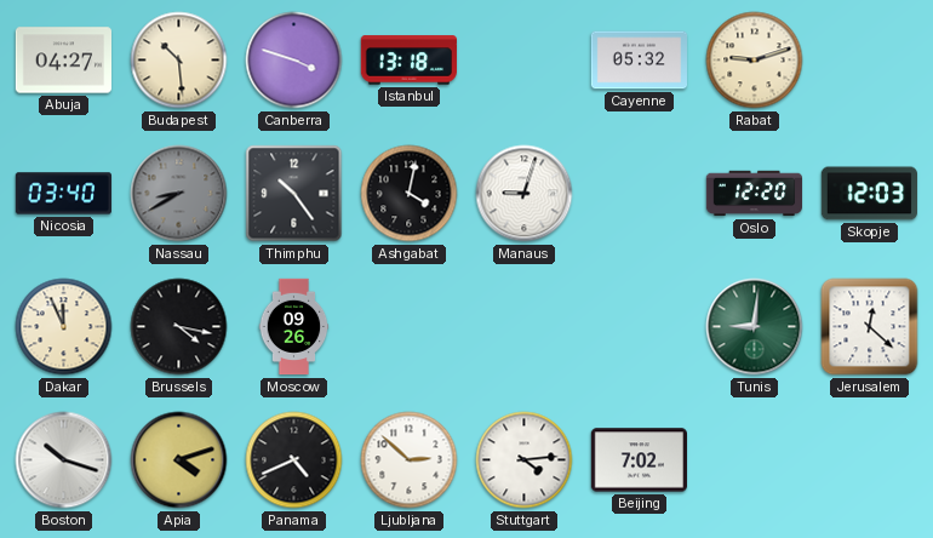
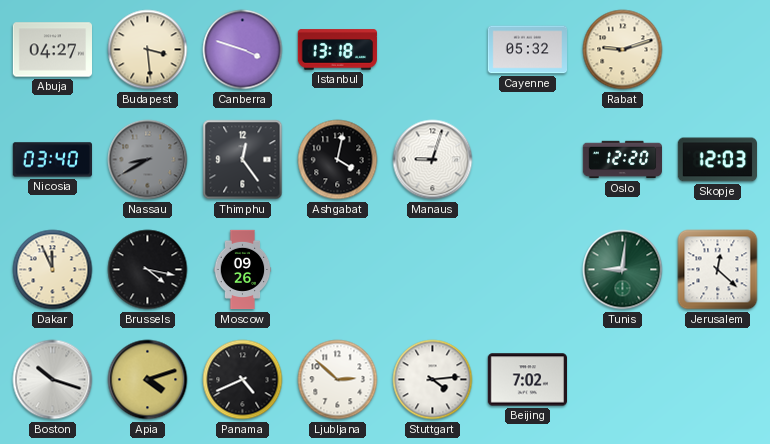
Budapest: 10:29 -> 3:29 (148, 50)
Thimphu: 10:24 -> 12:24 (243, 160)
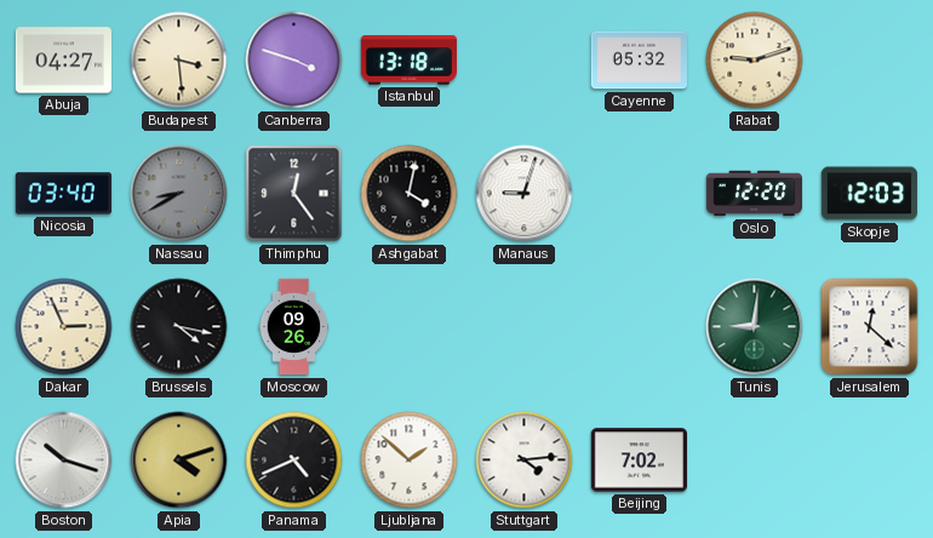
Dakar: 11:56 -> 2:56 (64, 327)
Ljubljana: 2:52 -> 1:52 (410, 460)
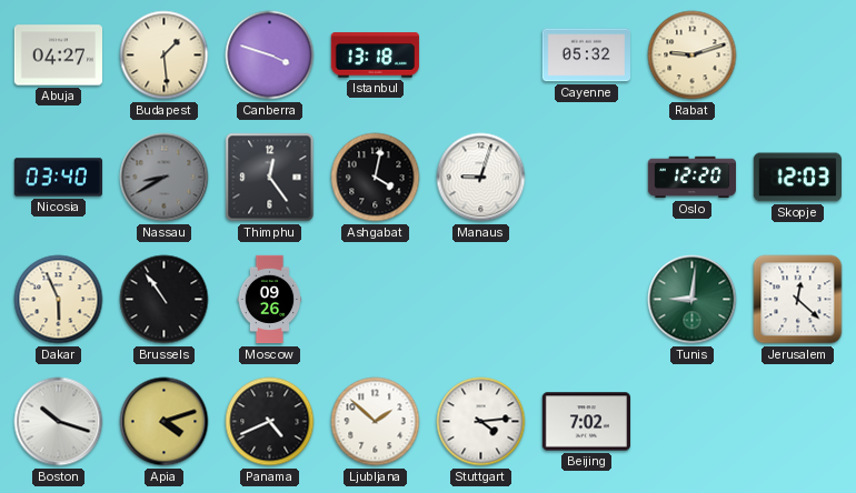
Budapest: 3:29 -> 1:29 (165, 56)
Dakar: 2:56 -> 5:56 (59, 300)
Brussels: 4:17 -> 10:54 (165, 300)
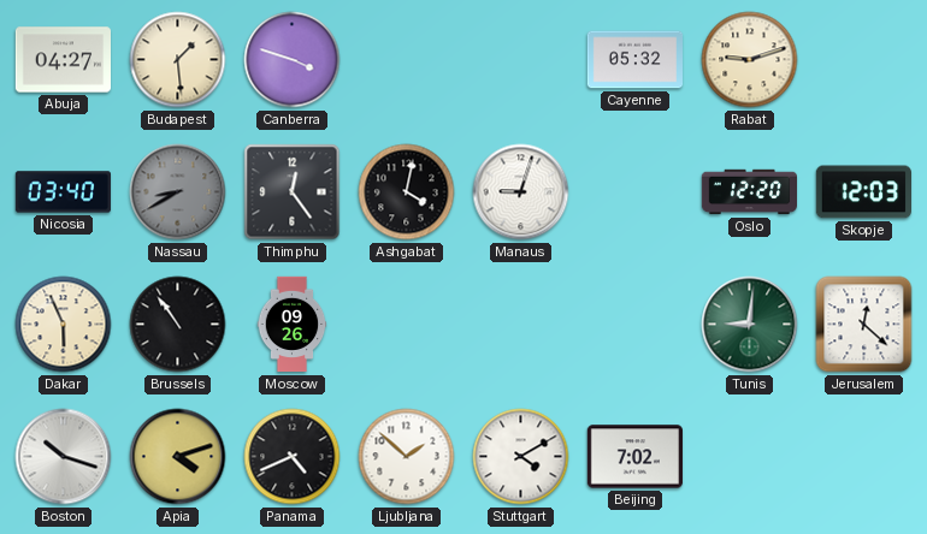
Istanbul: 13:18 -> none (375, 56)
Stuttgart: 4:14 -> 4:10 (521, 457)
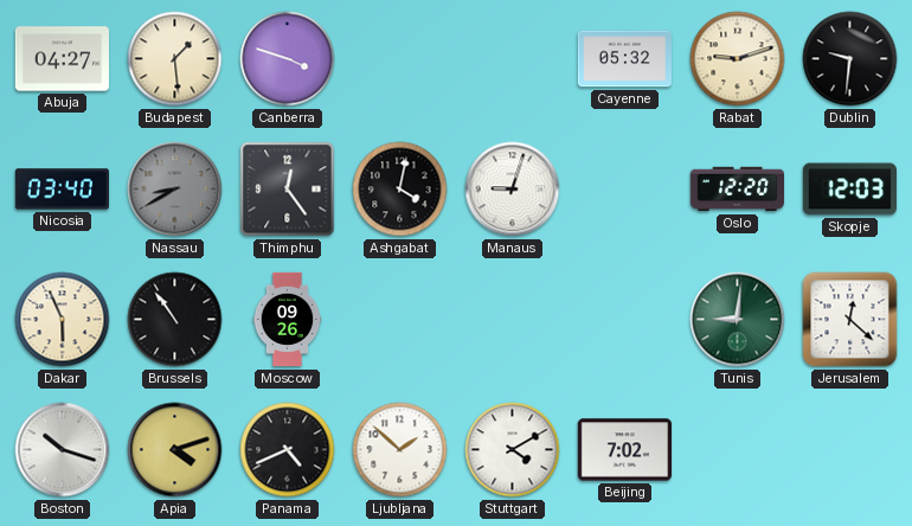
Dublin: none -> 9:31 (850, 59)
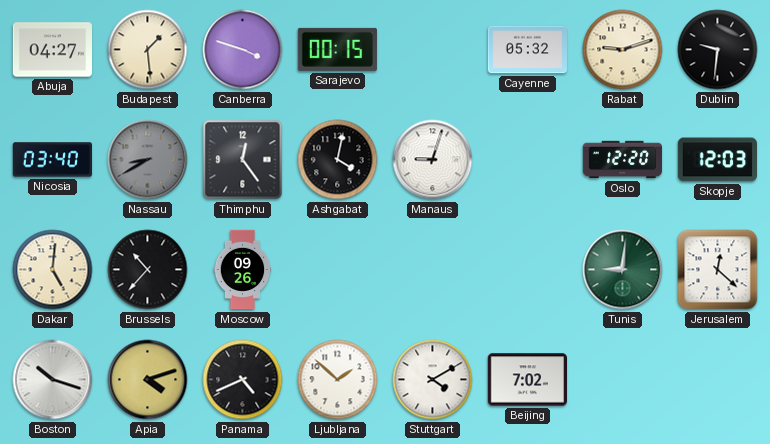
Sarajevo: none -> 00:15 (337, 49)
Dakar: 5:56 -> 5:01 (53, 270)
Brussels: 10:54 -> 10:37 (148, 270)
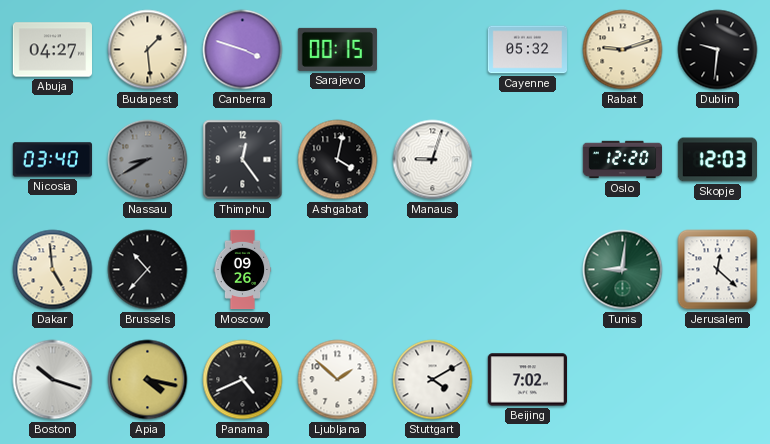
Dakar: 5:01 -> 4:59 (53, 270)
Apia: 4:12 -> 4:17 (148, 380)
